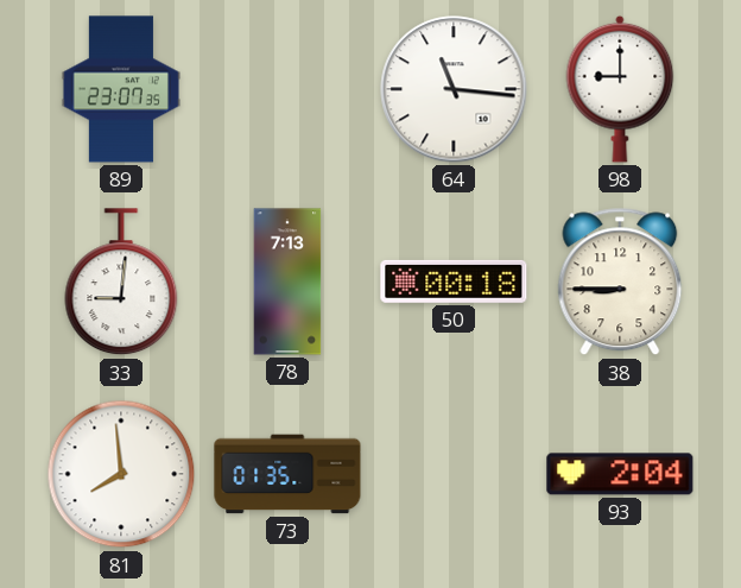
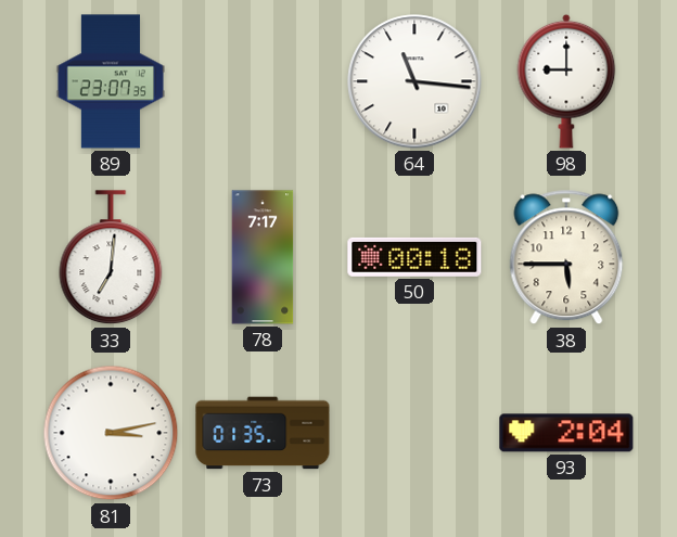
33: 9:01 -> 7:01 (111, 258)
78: 7:13 -> 7:17 (263, 257)
38: 8:45 -> 5:45 (566, 257)
81: 7:59 -> 3:13 (111, 433)
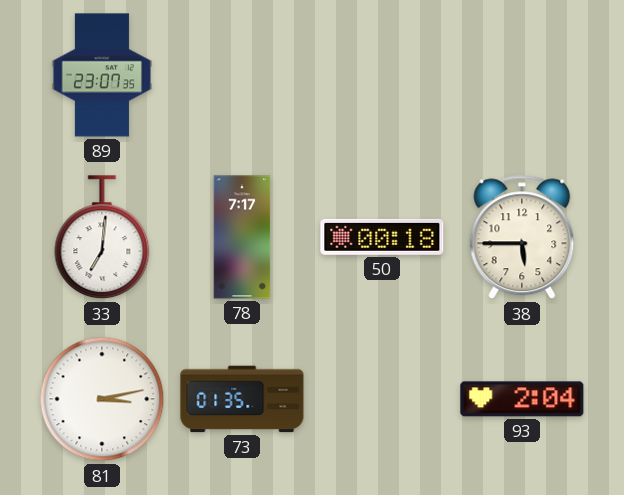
64: 11:16 -> none (414, 81)
98: 9:00 -> none (566, 81)
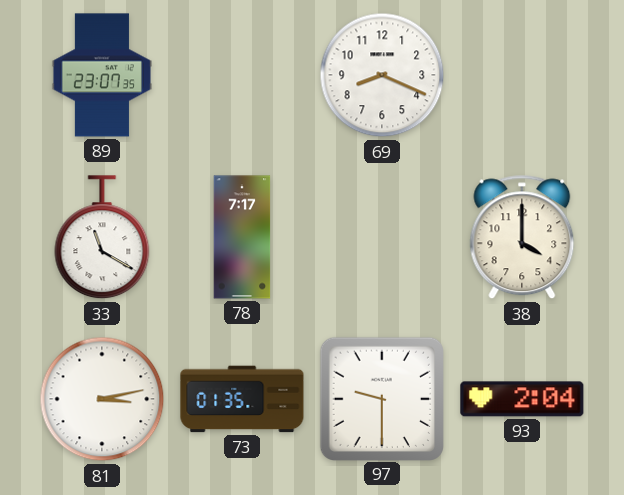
69: none -> 8:19 (382, 75)
33: 7:01 -> 11:20 (102, 238)
50: 00:18 -> none (382, 237)
38: 5:45 -> 4:00 (522, 237)
97: none -> 9:30 (381, 398)
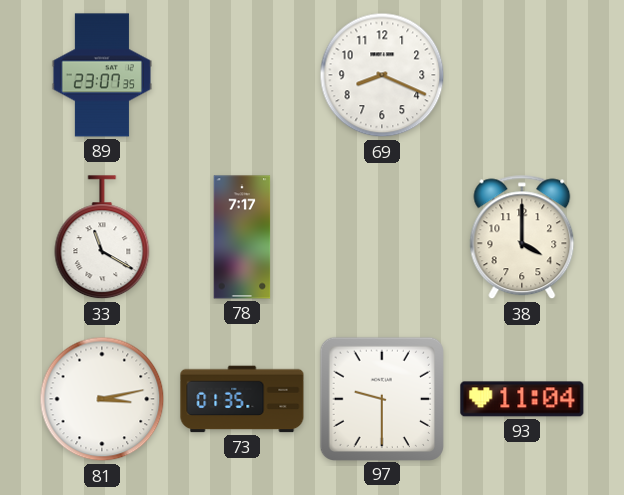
93: 2:04 -> 11:04 (522, 399)
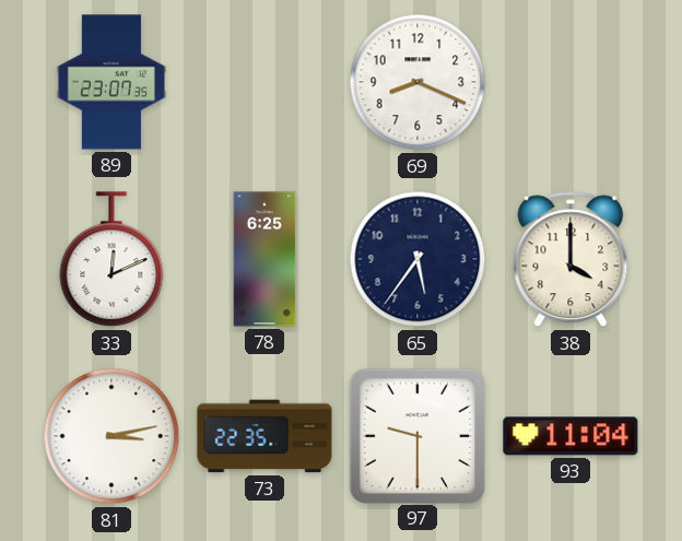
33: 11:20 -> 12:11 (111, 260)
78: 7:17 -> 6:25 (264, 259)
65: none -> 5:36 (418, 259)
73: 01:35 -> 22:35 (264, 436)
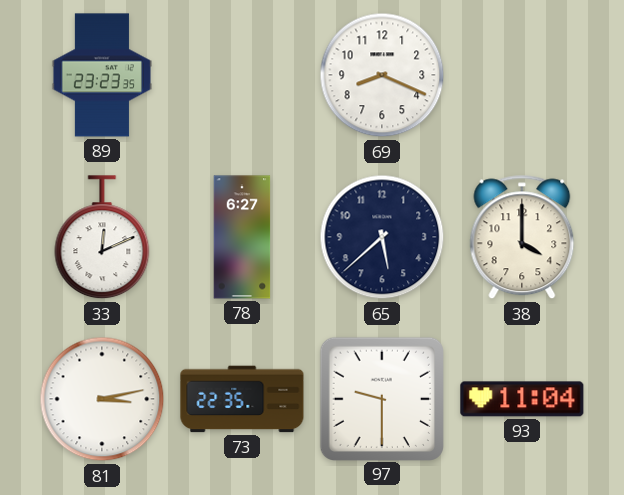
89: 23:07 -> 23:23 (102, 75)
78: 6:25 -> 6:27 (242, 237)
65: 5:36 -> 5:38 (382, 237)
